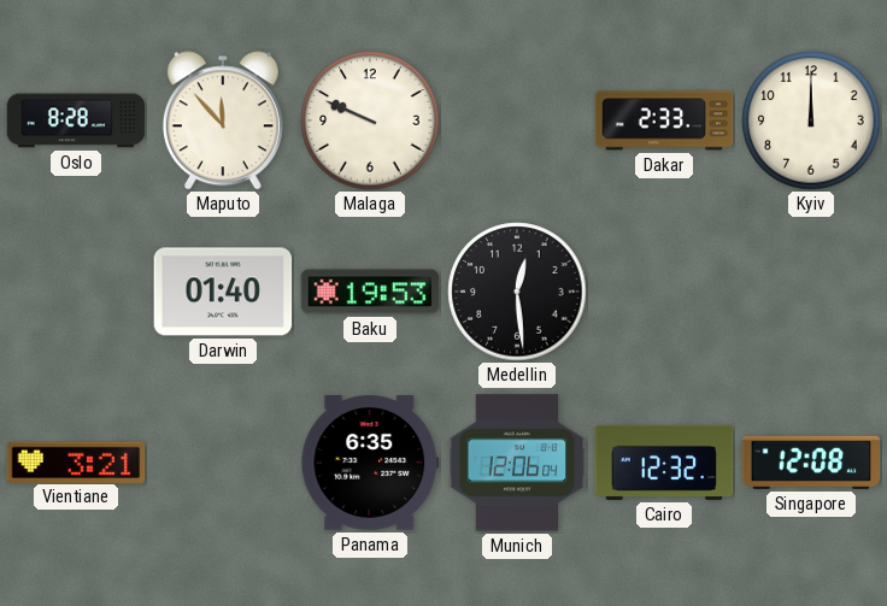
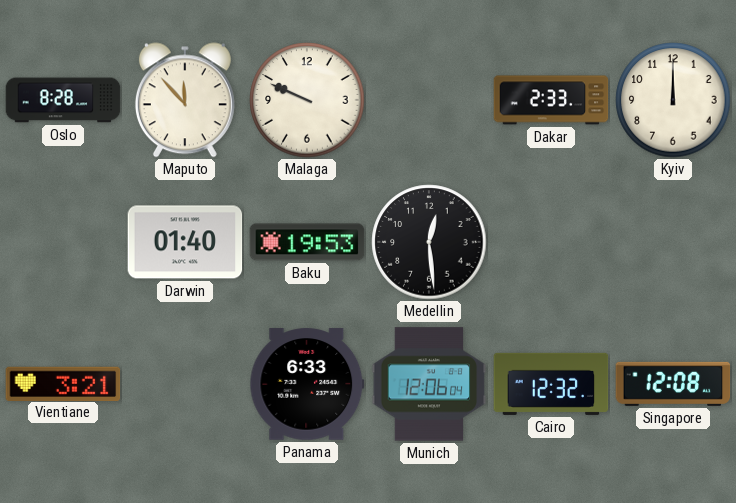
Panama: 6:35 -> 6:33 (307, 384)
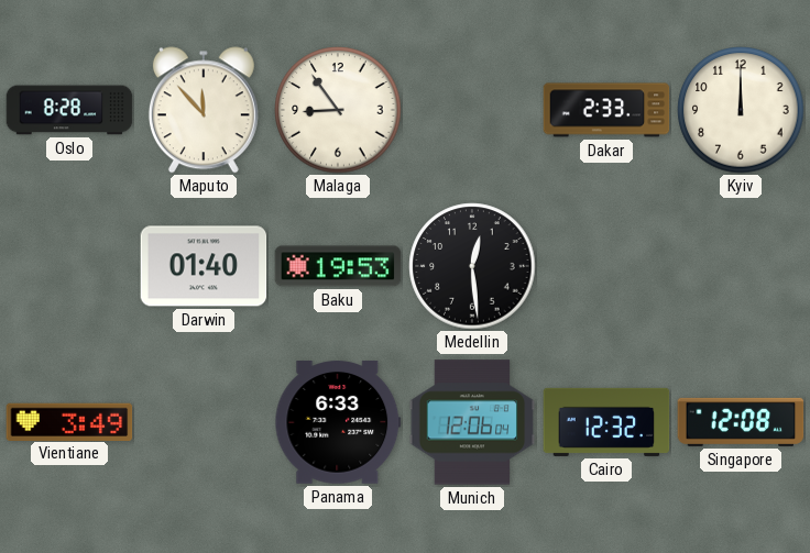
Malaga: 9:49 -> 8:54 (338, 110)
Vientiane: 3:21 -> 3:49 (69, 421)
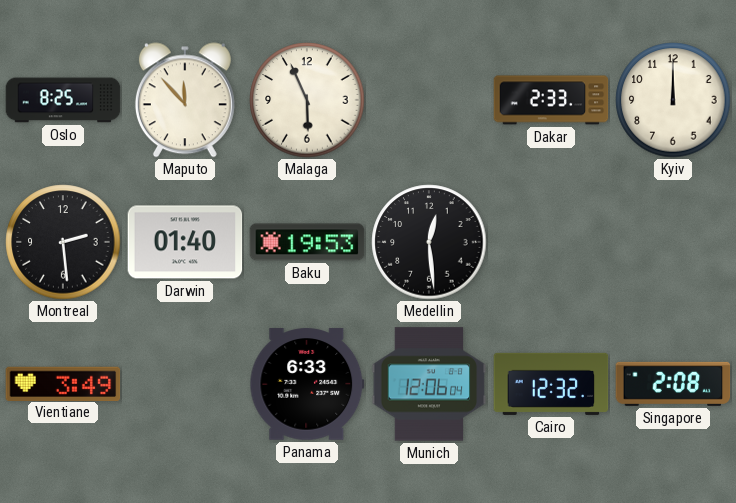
Oslo: 8:28 -> 8:25 (63, 100)
Malaga: 8:54 -> 5:56 (307, 100)
Montreal: none -> 2:29 (63, 242)
Singapore: 12:08 -> 2:08 (673, 384)
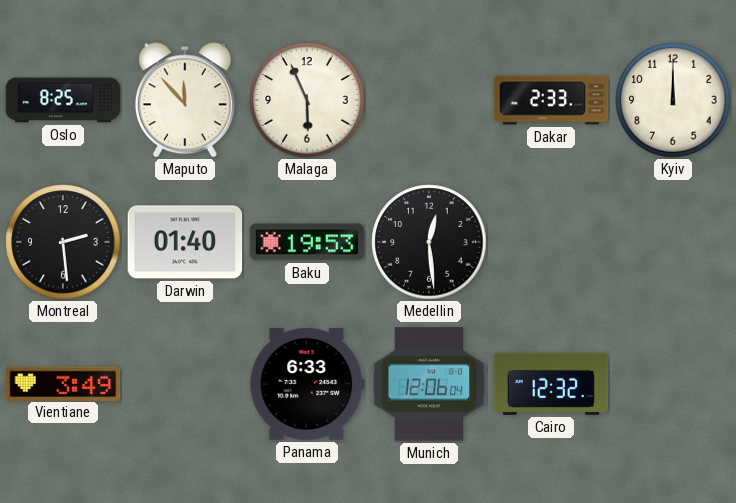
Singapore: 2:08 -> none (673, 384)
